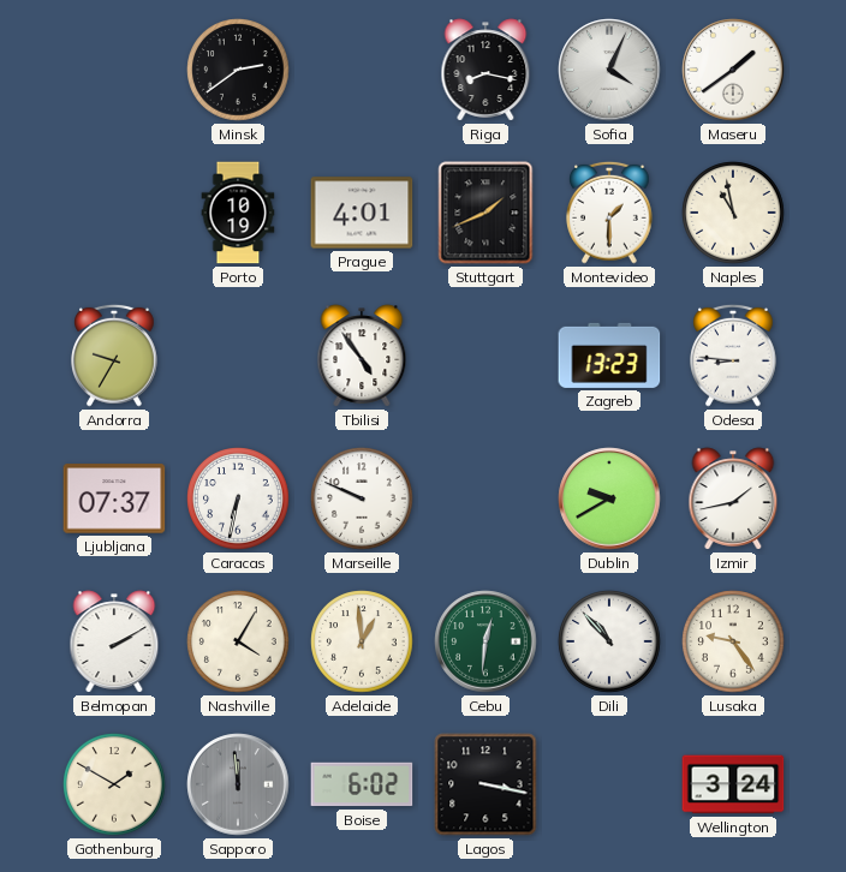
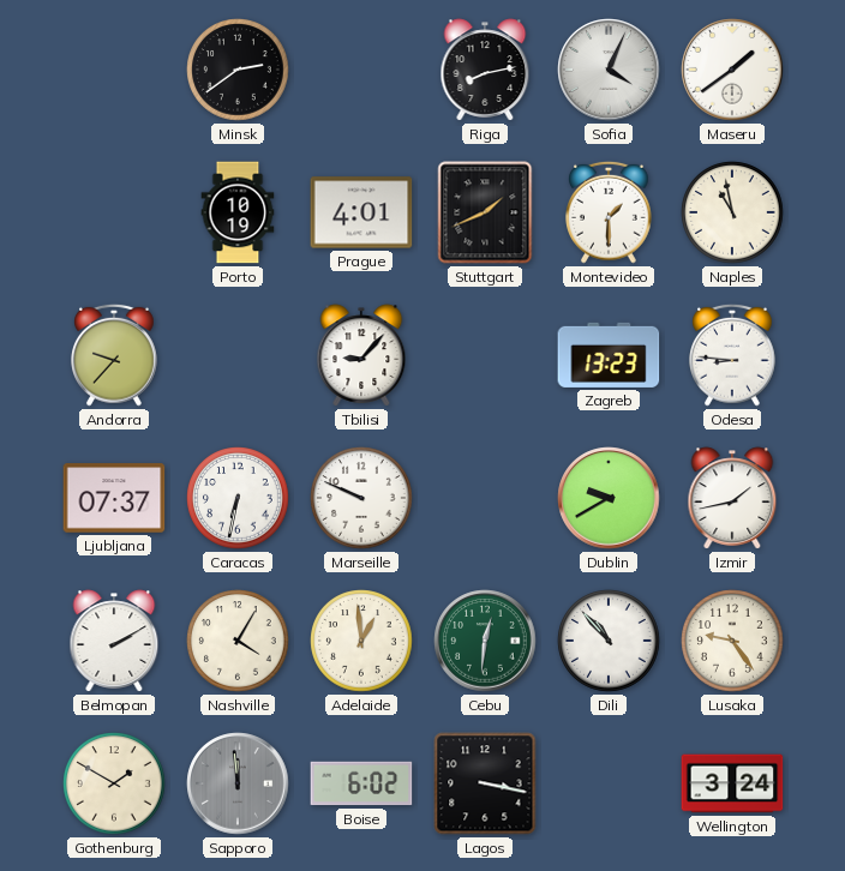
Riga: 8:17 -> 8:13 (485, 70)
Andorra: 9:35 -> 9:37 (114, 355)
Tbilisi: 4:54 -> 9:07 (361, 355)
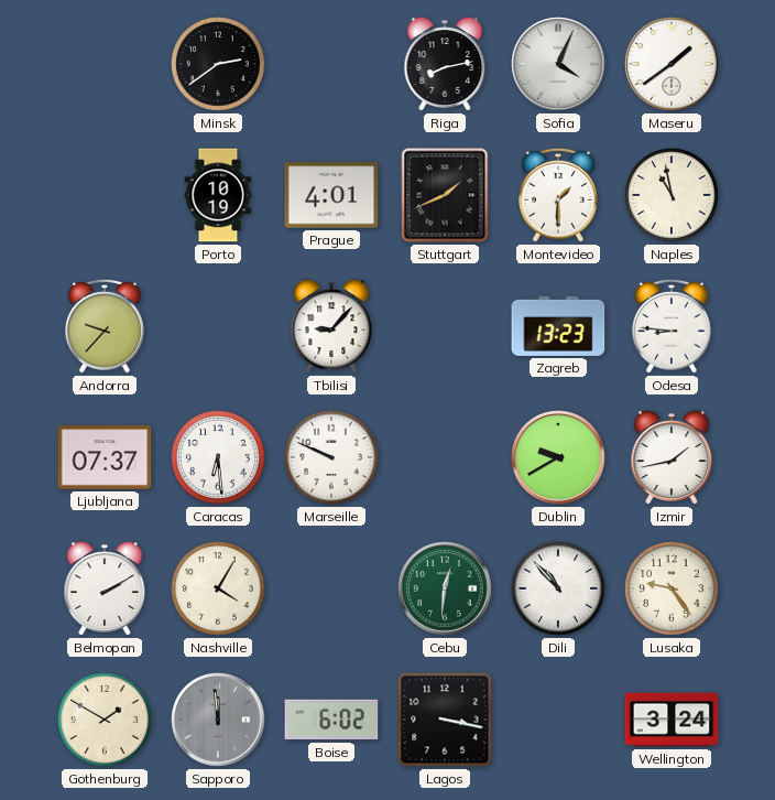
Caracas: 6:32 -> 6:29 (218, 457)
Adelaide: 12:59 -> none (361, 641)
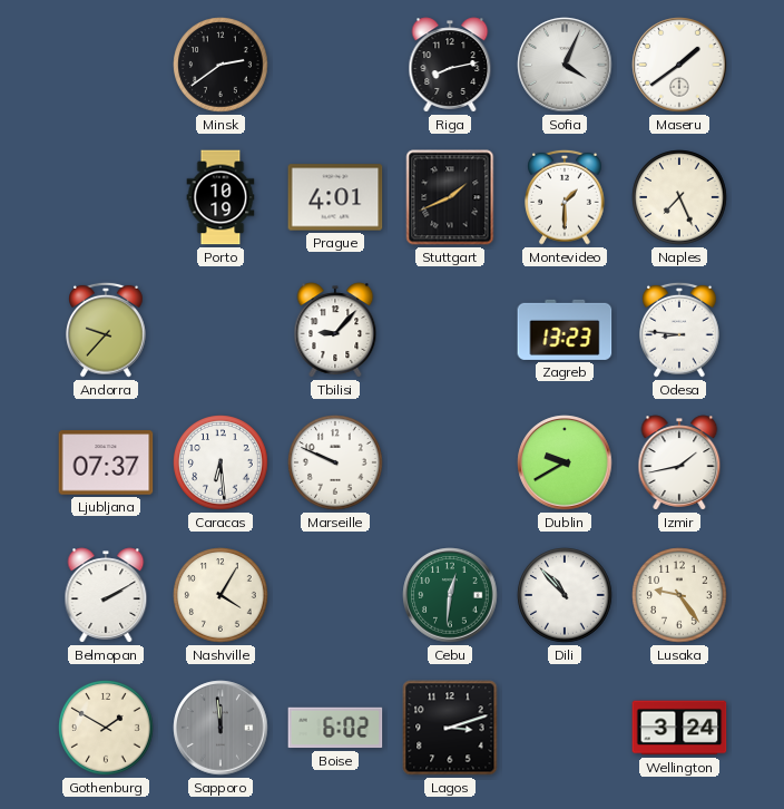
Naples: 10:58 -> 7:26 (679, 197)
Lagos: 3:17 -> 3:12 (450, 728)
